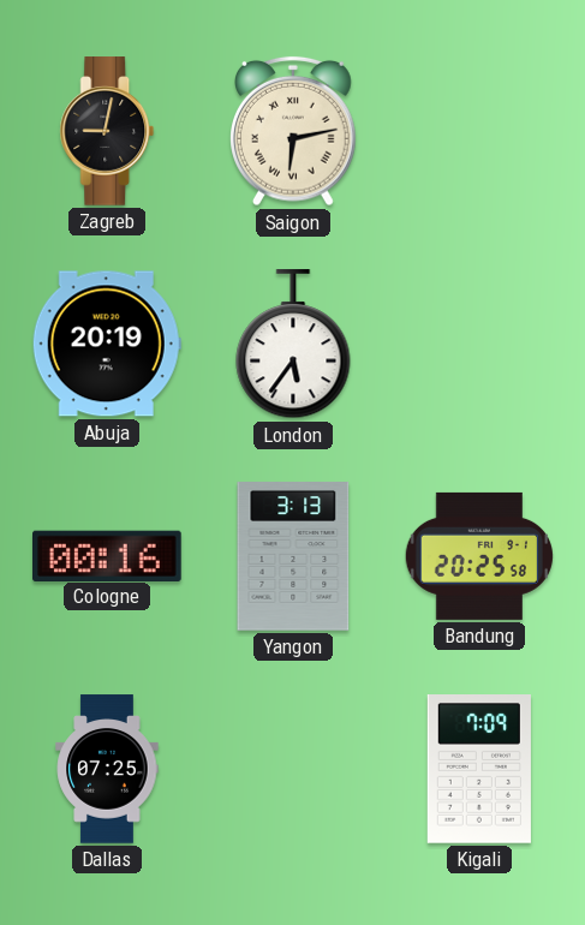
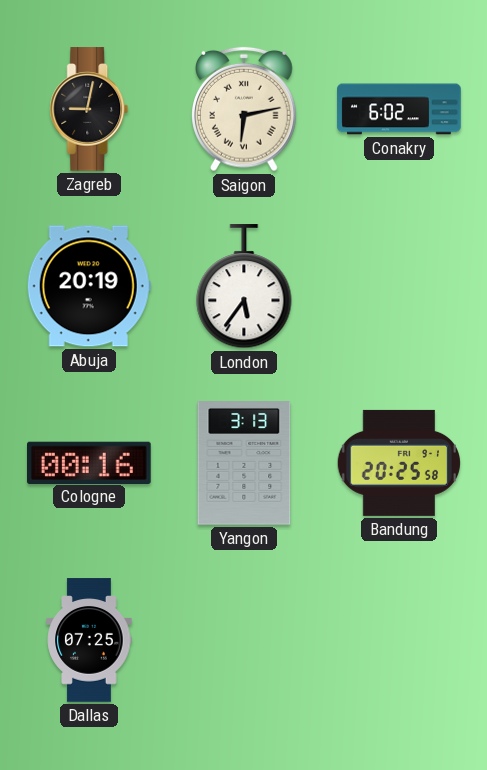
Conakry: none -> 6:02 (399, 109)
Kigali: 7:09 -> none (479, 770)
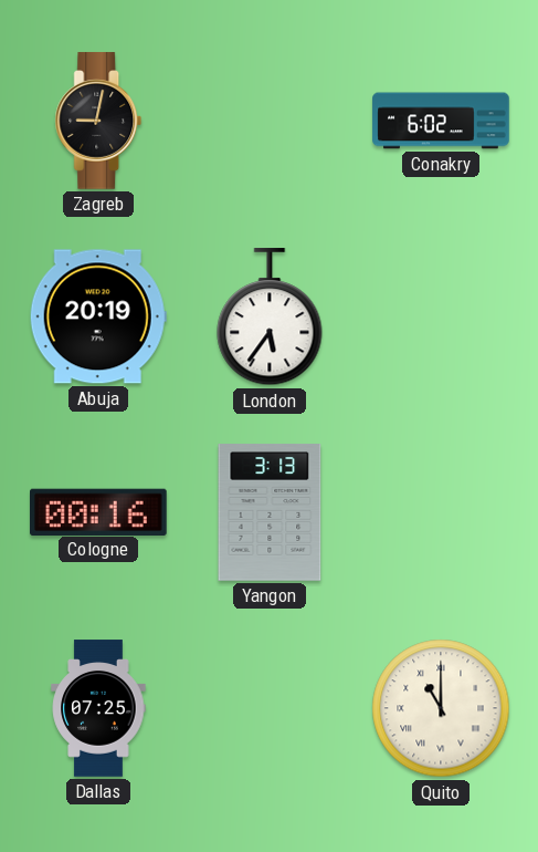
Saigon: 6:13 -> none (245, 109)
Bandung: 20:25 -> none (398, 463)
Quito: none -> 11:00 (441, 708)
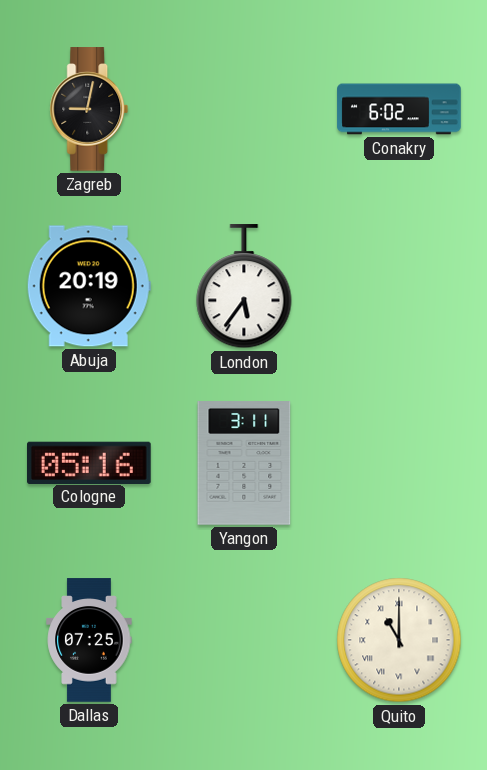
Cologne: 00:16 -> 05:16 (90, 462)
Yangon: 3:13 -> 3:11 (244, 463)
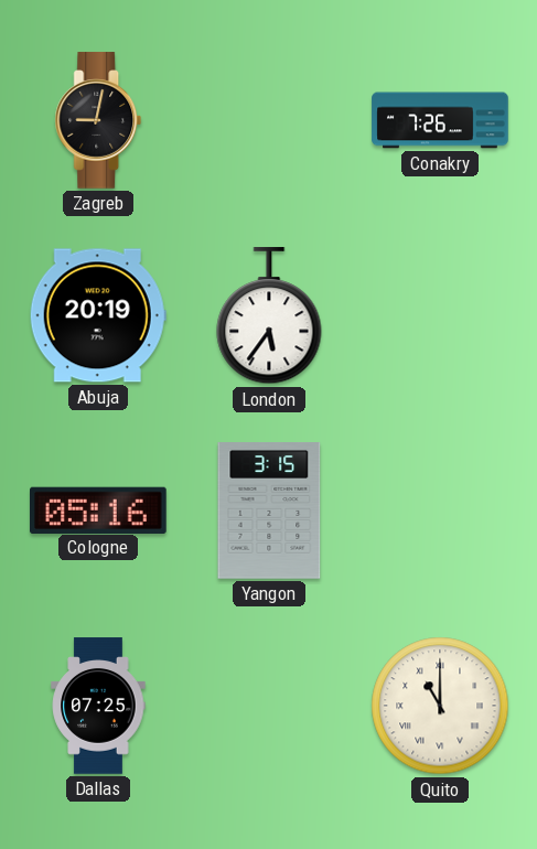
Conakry: 6:02 -> 7:26 (440, 120)
Yangon: 3:11 -> 3:15 (269, 511)
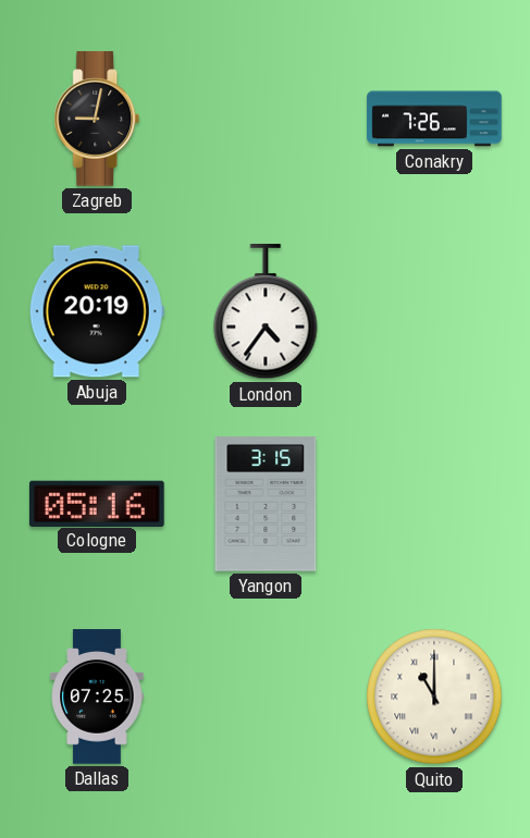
London: 5:36 -> 4:36 (266, 312)
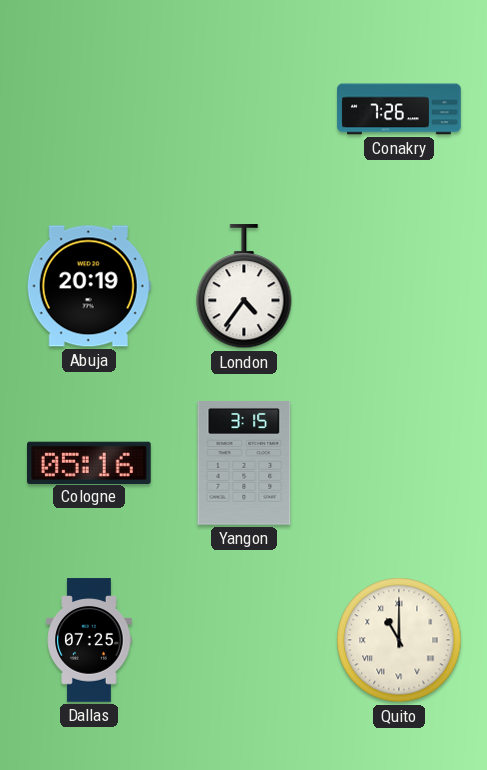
Zagreb: 9:02 -> none (97, 119)
